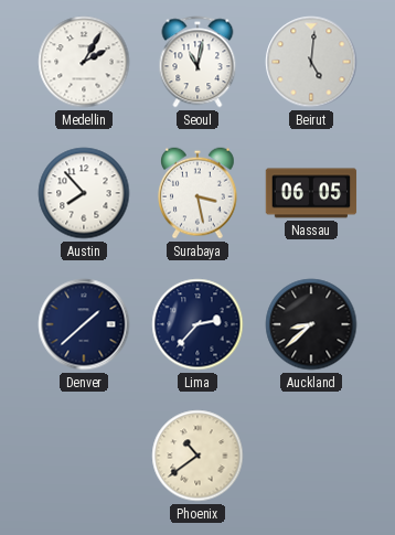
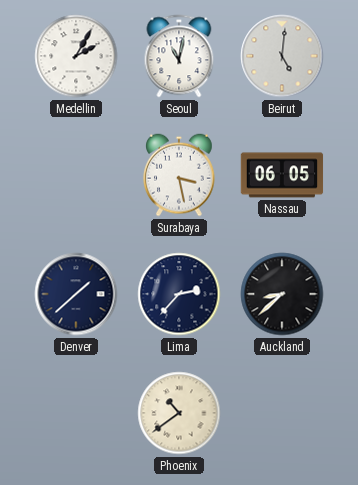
Austin: 7:53 -> none (84, 193)
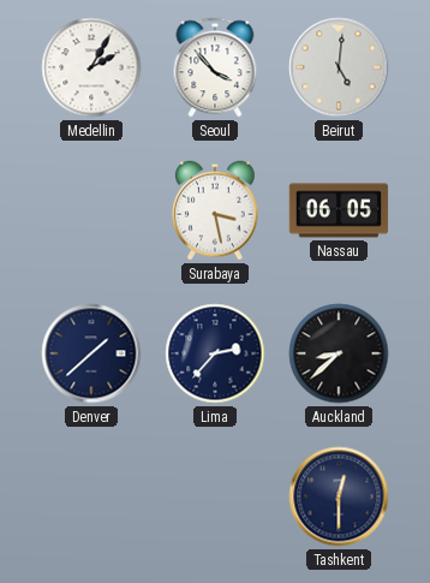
Seoul: 11:02 -> 3:53 (215, 67)
Phoenix: 10:39 -> none (179, 413)
Tashkent: none -> 12:30 (339, 496)
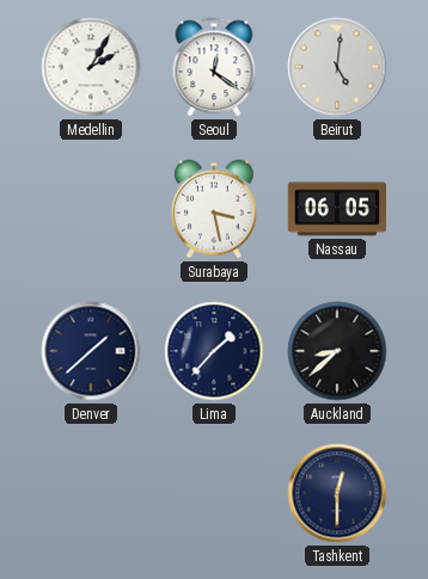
Seoul: 3:53 -> 12:21 (214, 67)
Lima: 2:37 -> 1:37 (214, 351)
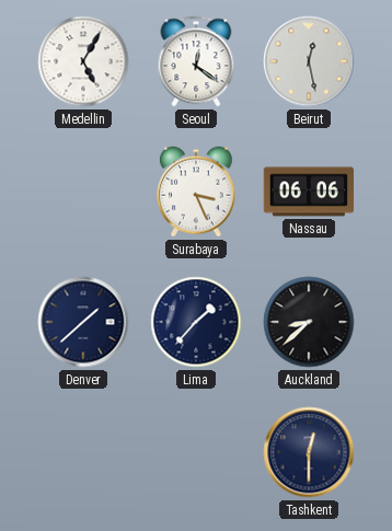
Medellin: 2:05 -> 5:05 (83, 61)
Beirut: 5:01 -> 12:28 (309, 61)
Surabaya: 3:28 -> 3:26 (197, 192)
Nassau: 06:05 -> 06:06 (309, 192)
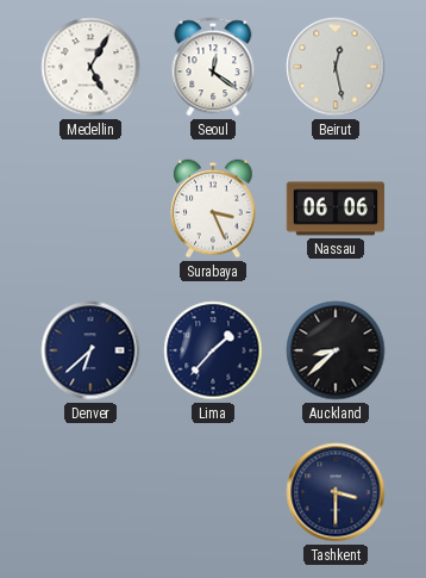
Denver: 1:38 -> 6:38 (90, 350)
Tashkent: 12:30 -> 3:30 (336, 492)
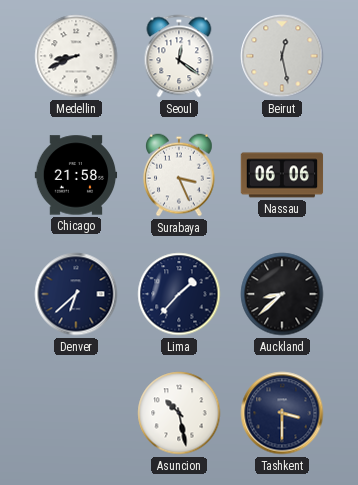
Medellin: 5:05 -> 8:41 (76, 56)
Chicago: none -> 21:58 (76, 175)
Asuncion: none -> 10:28 (179, 413)
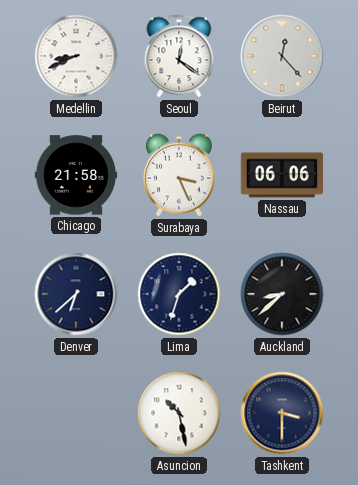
Beirut: 12:28 -> 12:23 (282, 56)
Lima: 1:37 -> 1:33 (179, 294)
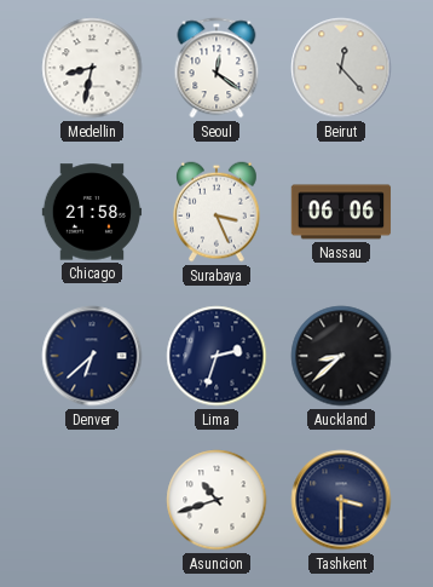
Medellin: 8:41 -> 8:32 (92, 68)
Lima: 1:33 -> 2:33 (217, 356)
Asuncion: 10:28 -> 10:42 (217, 500)
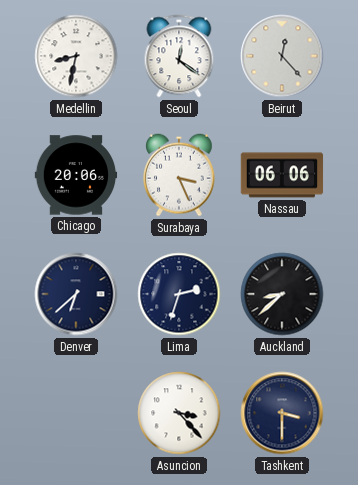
Chicago: 21:58 -> 20:06 (76, 175)
Asuncion: 10:42 -> 3:23 (179, 413)
